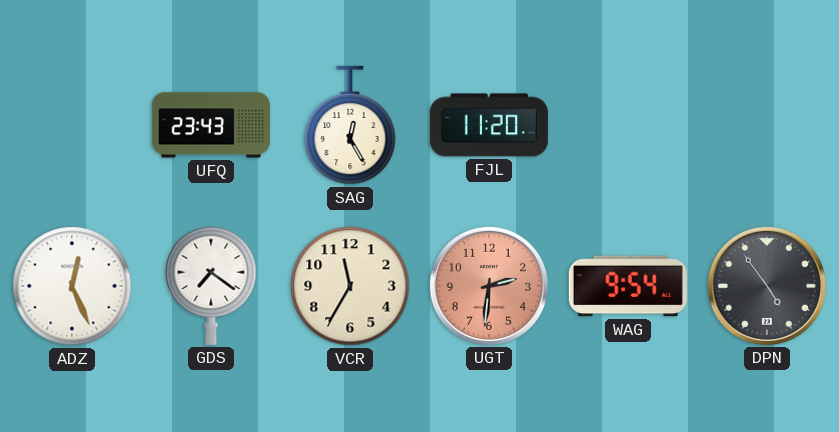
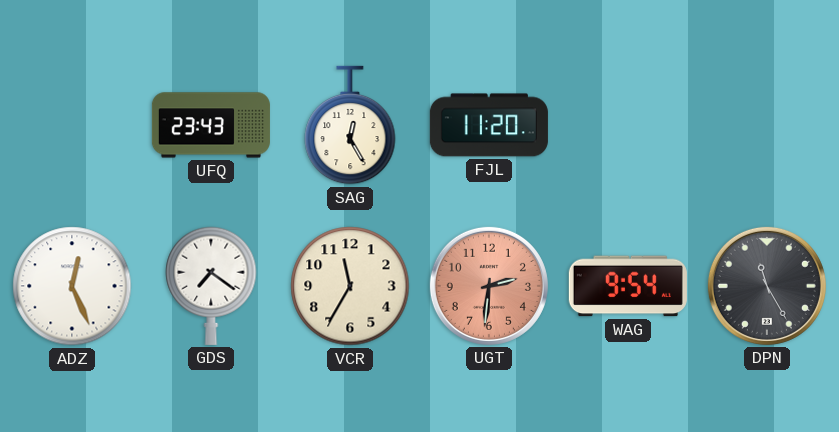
DPN: 4:54 -> 11:25 (767, 286)
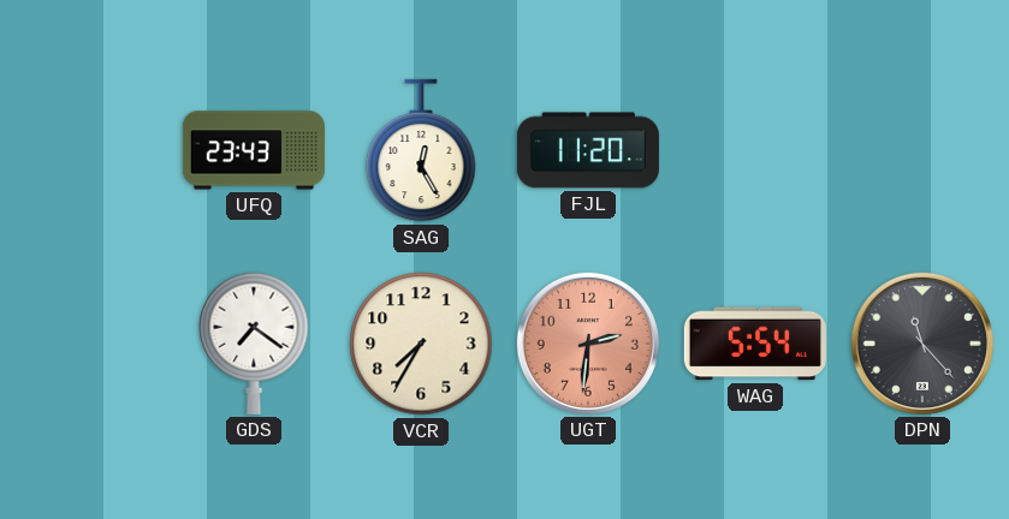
ADZ: 12:26 -> none (72, 286)
VCR: 11:35 -> 7:35 (421, 344)
WAG: 9:54 -> 5:54 (755, 344)
DPN: 11:25 -> 11:23 (922, 344)
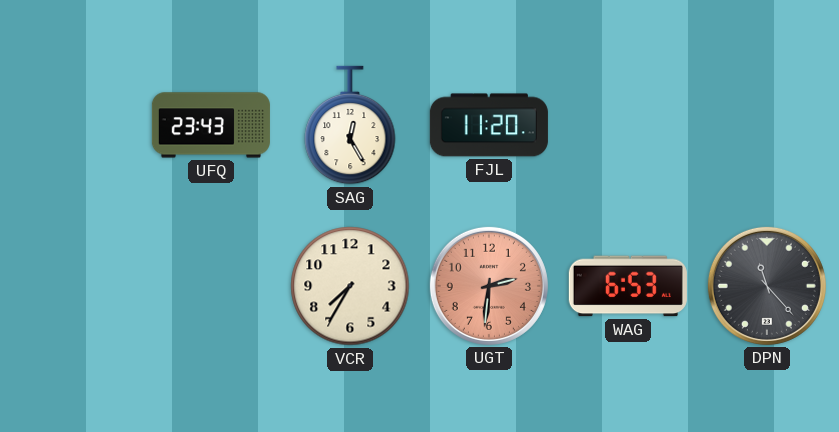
GDS: 7:21 -> none (254, 344)
WAG: 5:54 -> 6:53 (628, 286)
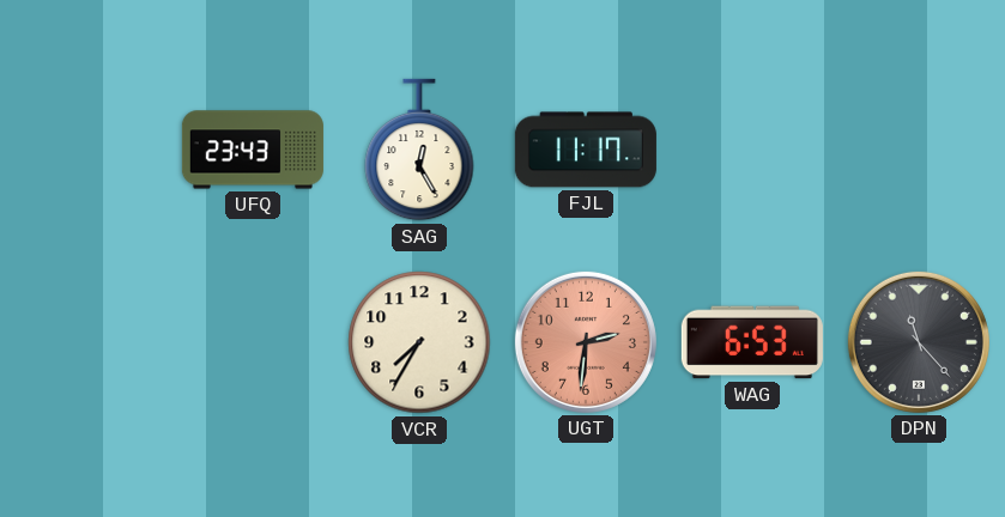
FJL: 11:20 -> 11:17 (586, 150)
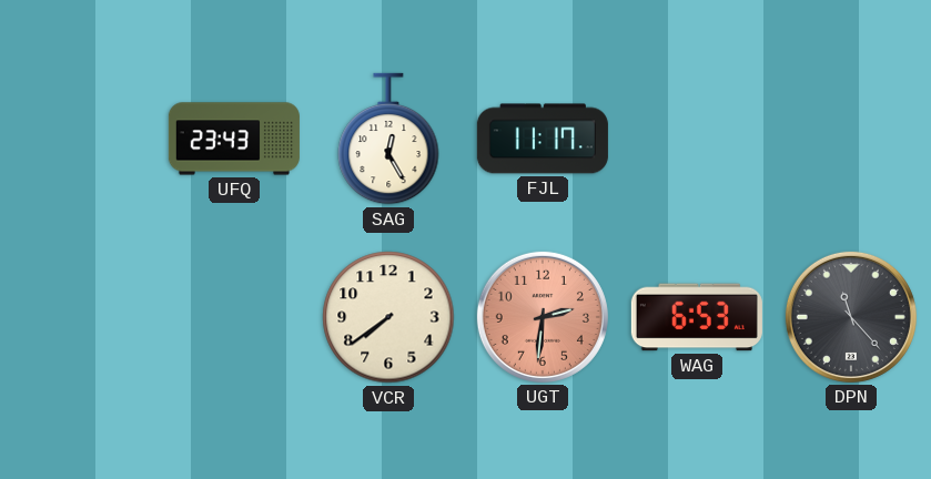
VCR: 7:35 -> 7:39 (388, 317)
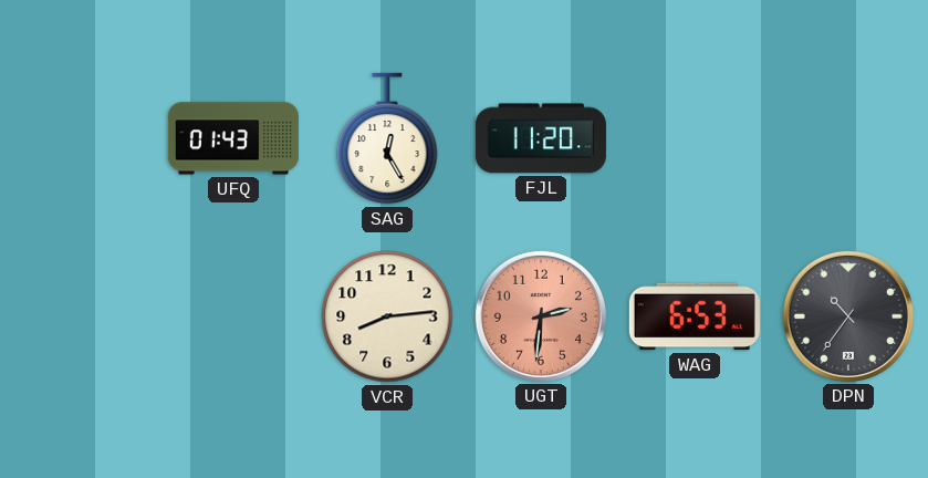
UFQ: 23:43 -> 01:43 (233, 138)
FJL: 11:17 -> 11:20 (541, 138)
VCR: 7:39 -> 8:14 (387, 316)
DPN: 11:23 -> 10:36 (848, 316)
